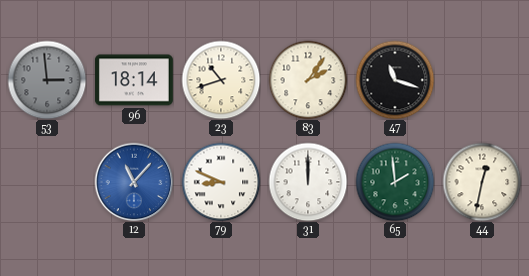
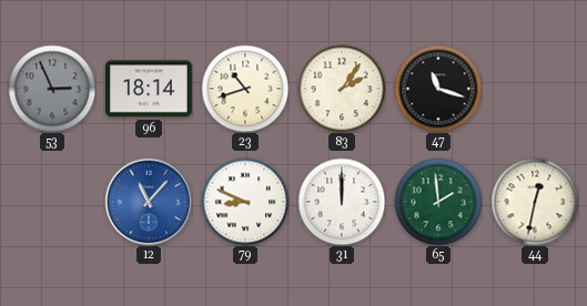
53: 2:59 -> 2:56 (52, 89)
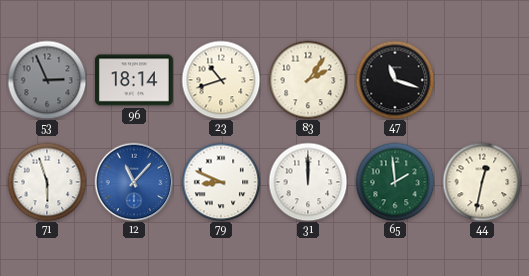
71: none -> 5:57 (47, 182)
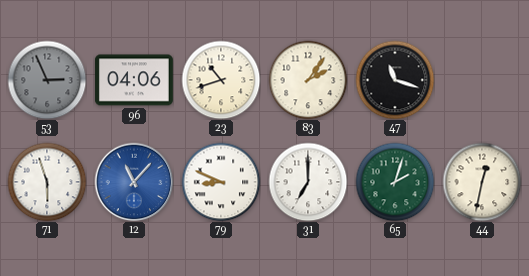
96: 18:14 -> 04:06 (134, 80)
31: 12:00 -> 7:00 (308, 182)
65: 1:59 -> 2:03 (395, 182)
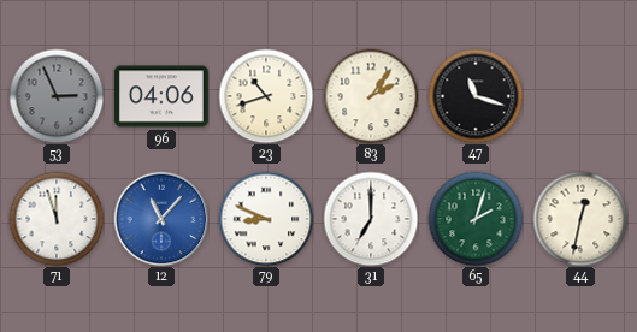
71: 5:57 -> 11:57 (57, 219)
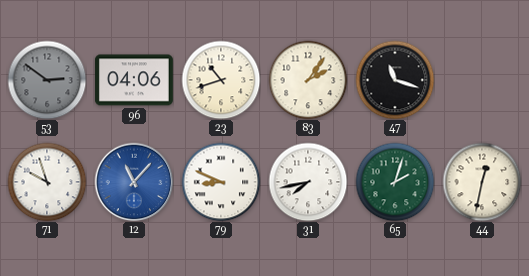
53: 2:56 -> 2:51 (47, 80)
71: 11:57 -> 9:57 (47, 182)
31: 7:00 -> 7:43 (308, 182)
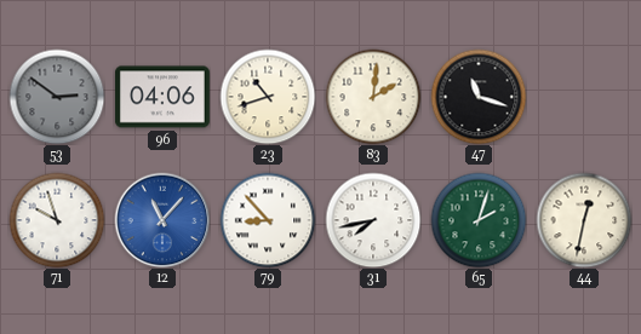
83: 2:06 -> 2:01 (373, 97)
79: 8:49 -> 8:53 (268, 220)
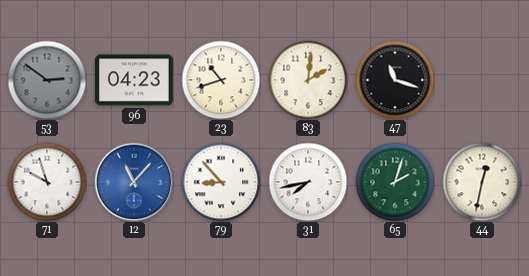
96: 04:06 -> 04:23 (134, 80)
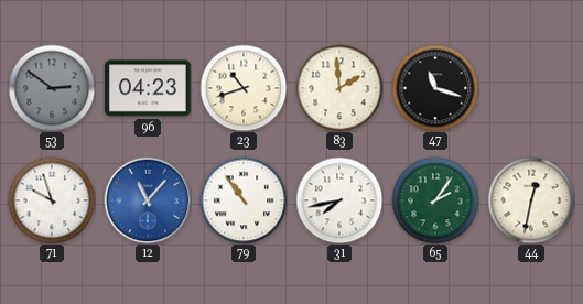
83: 2:01 -> 1:59 (339, 88)
79: 8:53 -> 10:54 (244, 200)
65: 2:03 -> 2:06 (435, 200)
